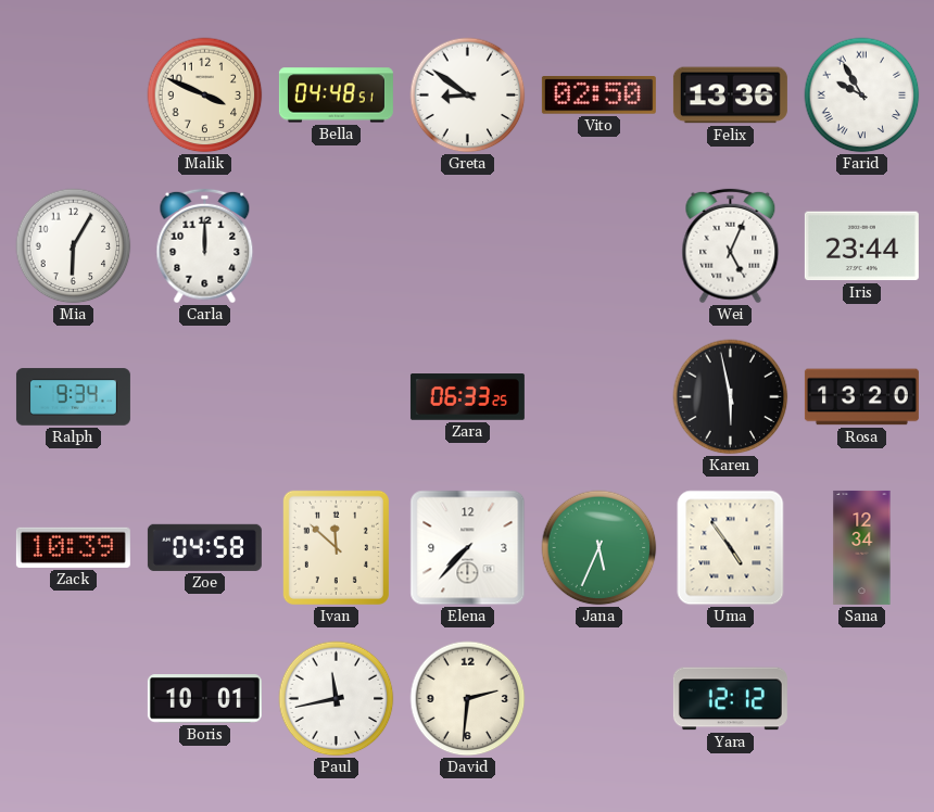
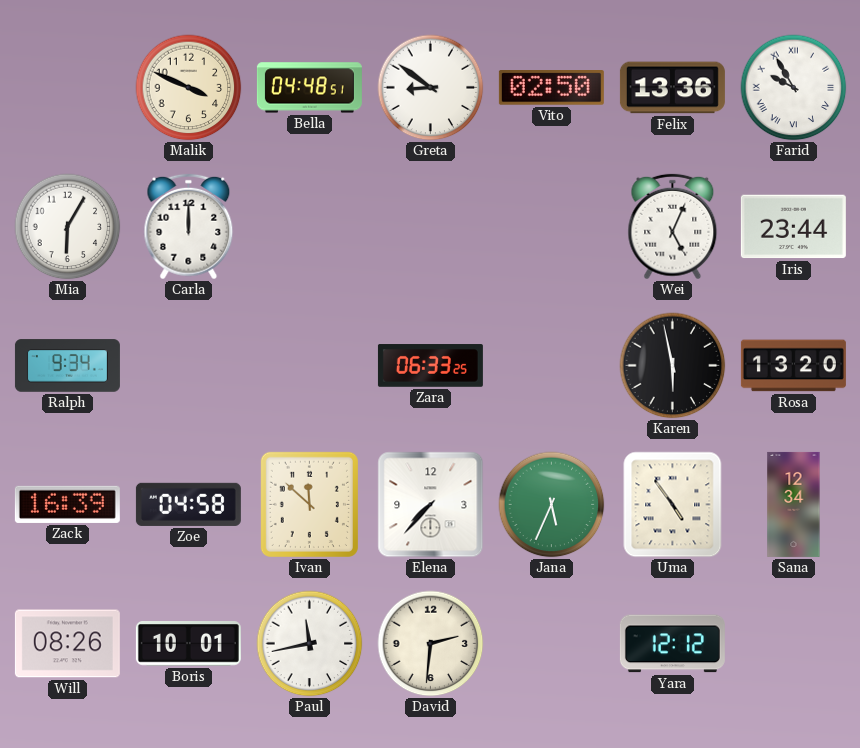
Zack: 10:39 -> 16:39 (67, 504)
Will: none -> 08:26 (67, 644)
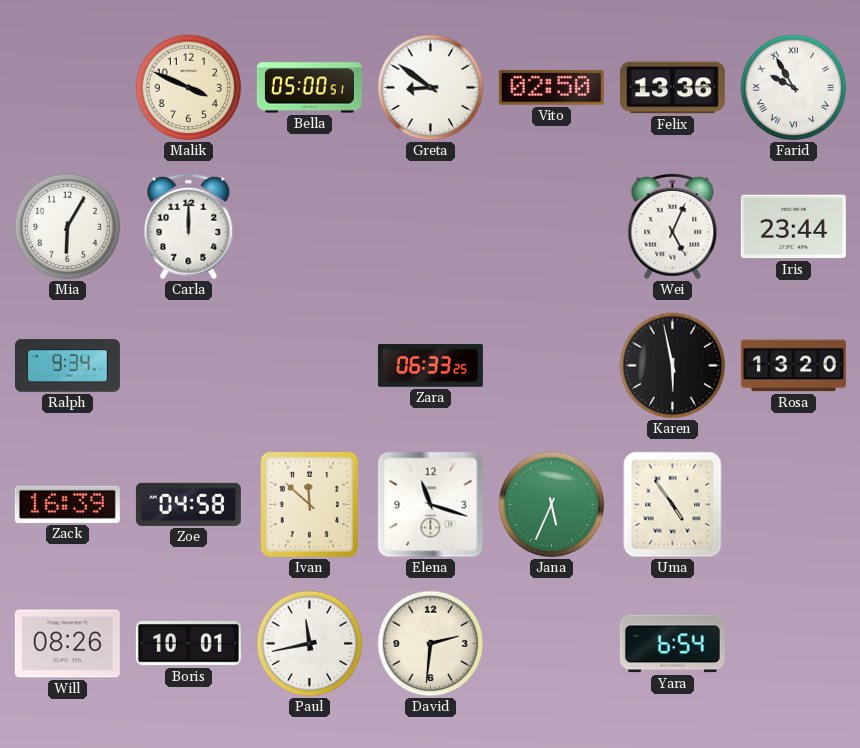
Bella: 04:48 -> 05:00 (309, 88)
Elena: 7:37 -> 11:18 (431, 505)
Sana: 12:34 -> none (794, 504)
Yara: 12:12 -> 6:54 (672, 644)
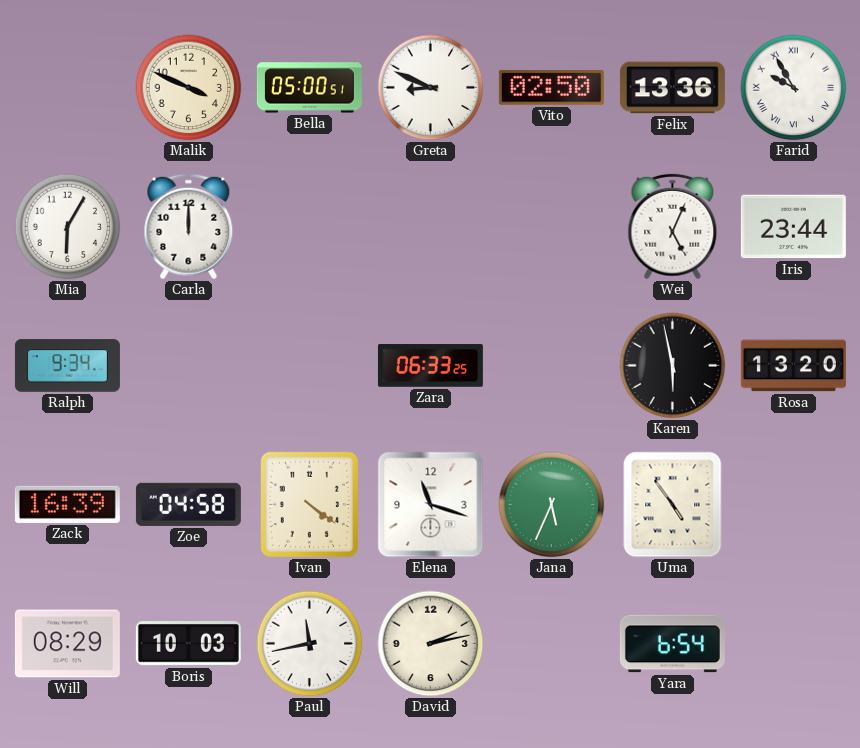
Greta: 8:51 -> 8:49 (431, 88)
Ivan: 11:52 -> 4:21 (309, 504)
Will: 08:26 -> 08:29 (67, 644)
Boris: 10:01 -> 10:03 (188, 644)
David: 2:31 -> 2:13 (431, 644)
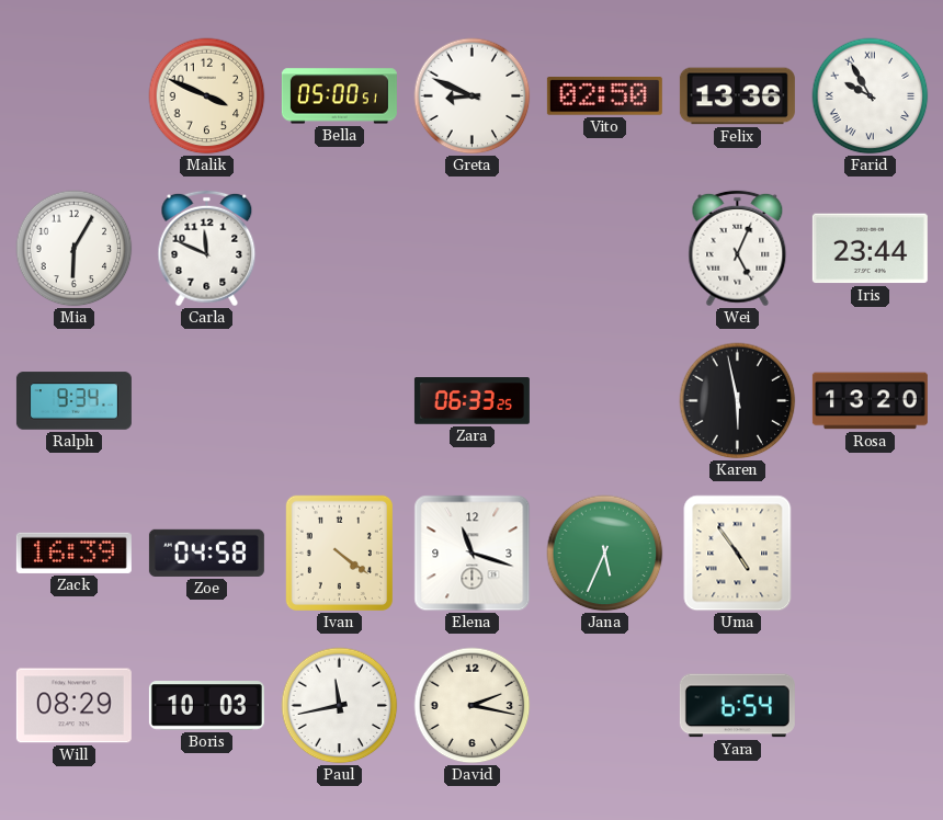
Carla: 12:00 -> 11:49 (207, 249)
David: 2:13 -> 2:17 (473, 706)
